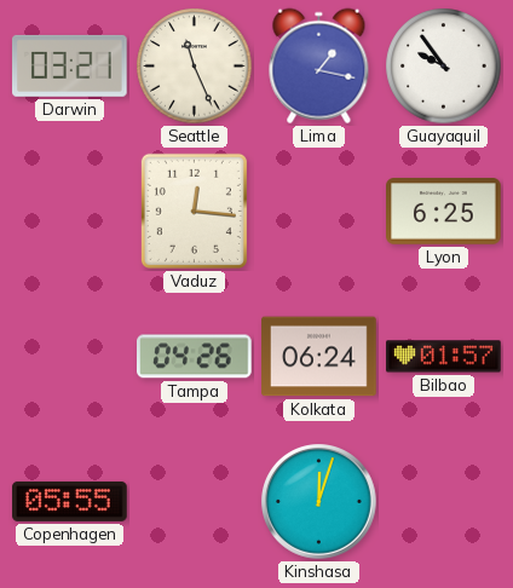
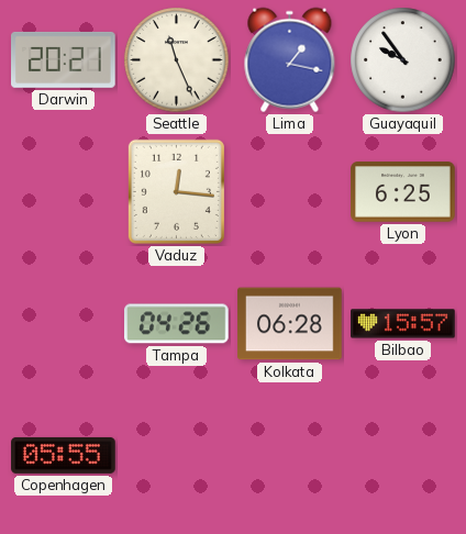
Darwin: 03:21 -> 20:21 (64, 59)
Kolkata: 06:24 -> 06:28 (290, 324)
Bilbao: 01:57 -> 15:57 (403, 324)
Kinshasa: 12:03 -> none (319, 502)
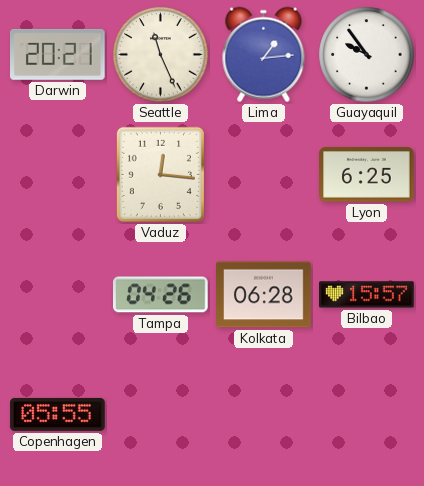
Lima: 1:17 -> 1:14 (264, 55)
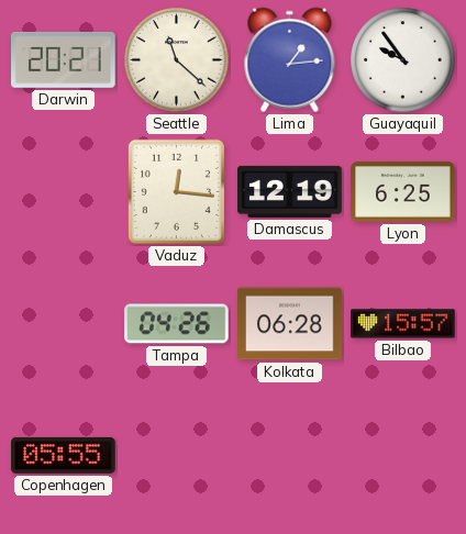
Seattle: 11:26 -> 11:22 (177, 60)
Damascus: none -> 12:19 (290, 191)
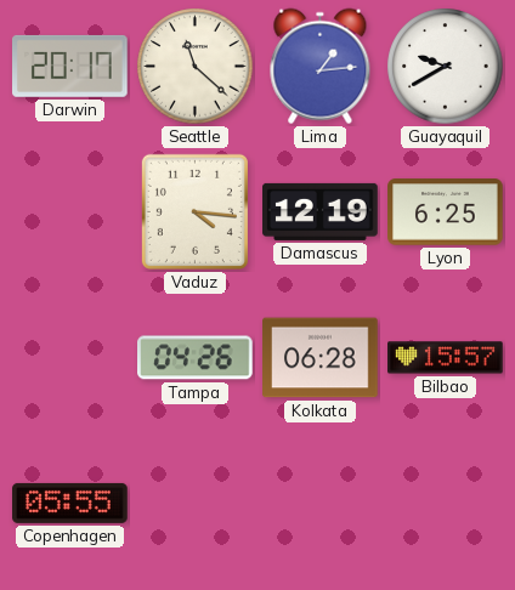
Darwin: 20:21 -> 20:17 (70, 66)
Guayaquil: 9:54 -> 9:40 (446, 67)
Vaduz: 12:16 -> 4:16 (194, 211)
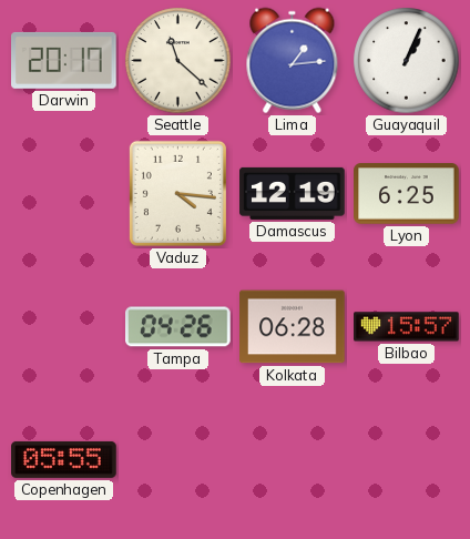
Guayaquil: 9:40 -> 1:04 (407, 61)
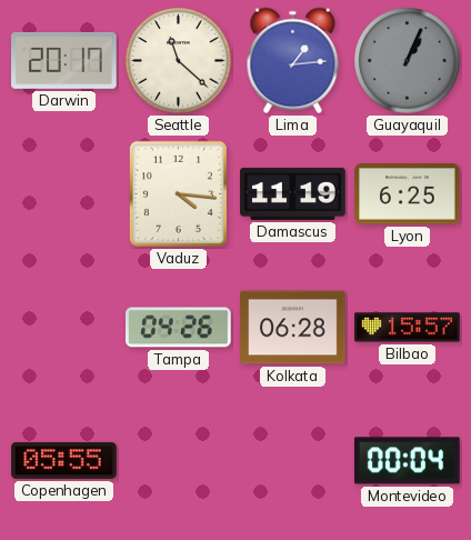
Guayaquil dial: white -> grey (408, 61)
Damascus: 12:19 -> 11:19 (293, 193)
Montevideo: none -> 00:04 (408, 461)
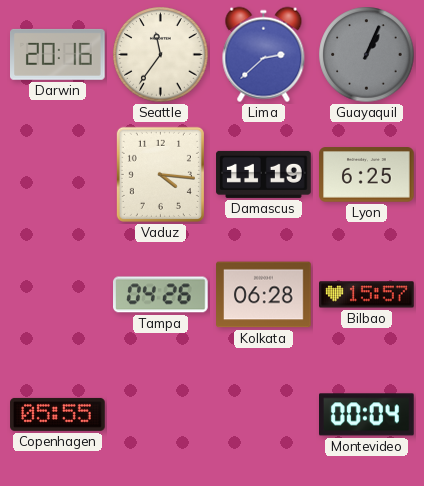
Darwin: 20:17 -> 20:16 (58, 54)
Seattle: 11:22 -> 11:36 (161, 55)
Lima: 1:14 -> 2:38 (264, 55)
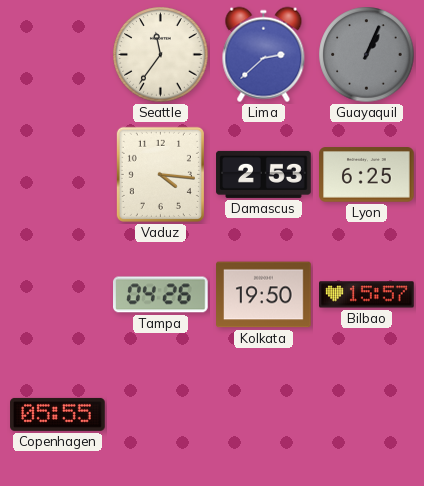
Darwin: 20:16 -> none (58, 54)
Damascus: 11:19 -> 2:53 (264, 174)
Kolkata: 06:28 -> 19:50 (264, 295)
Montevideo: 00:04 -> none (367, 415)
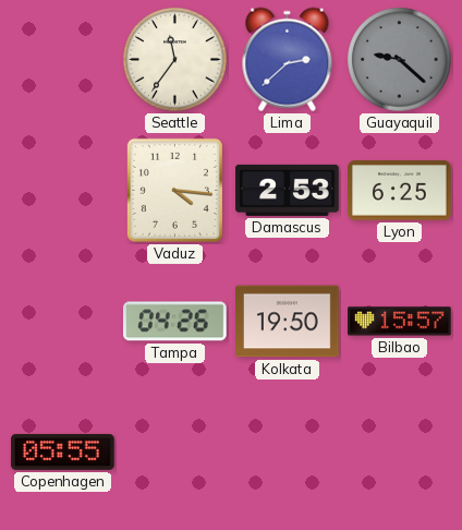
Guayaquil: 1:04 -> 9:22 (400, 60)
